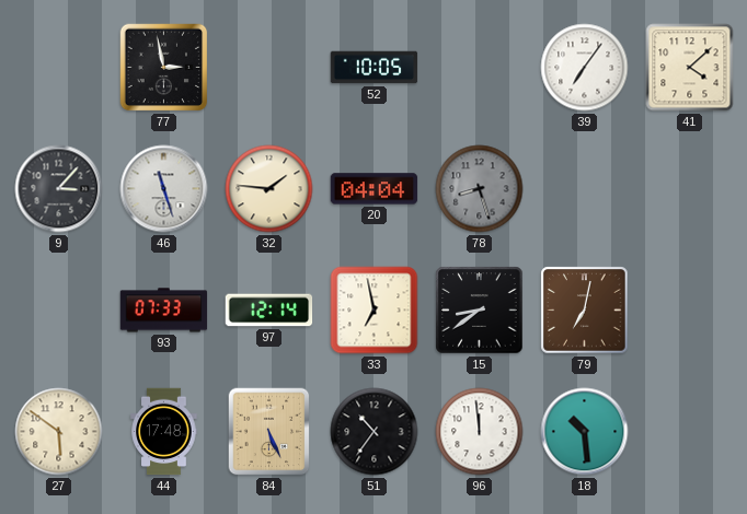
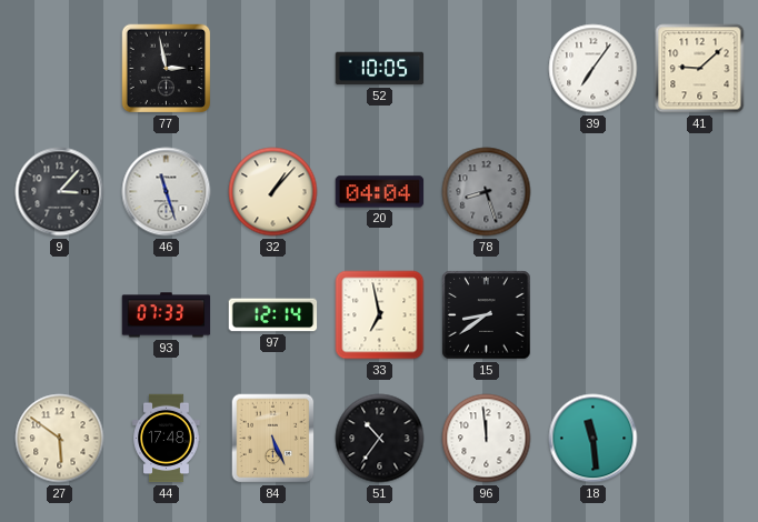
41: 4:08 -> 9:08 (700, 69)
32: 1:46 -> 1:07 (273, 192)
79: 7:02 -> none (585, 311)
18: 10:29 -> 11:29 (594, 439)
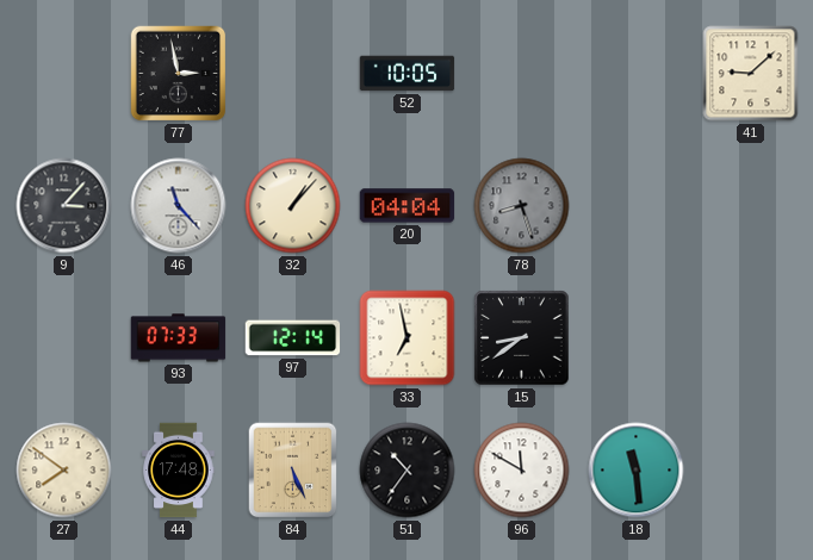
39: 7:06 -> none (594, 69)
46: 11:27 -> 11:23 (179, 206)
27: 5:51 -> 7:51 (64, 471)
96: 11:59 -> 11:50 (522, 471)
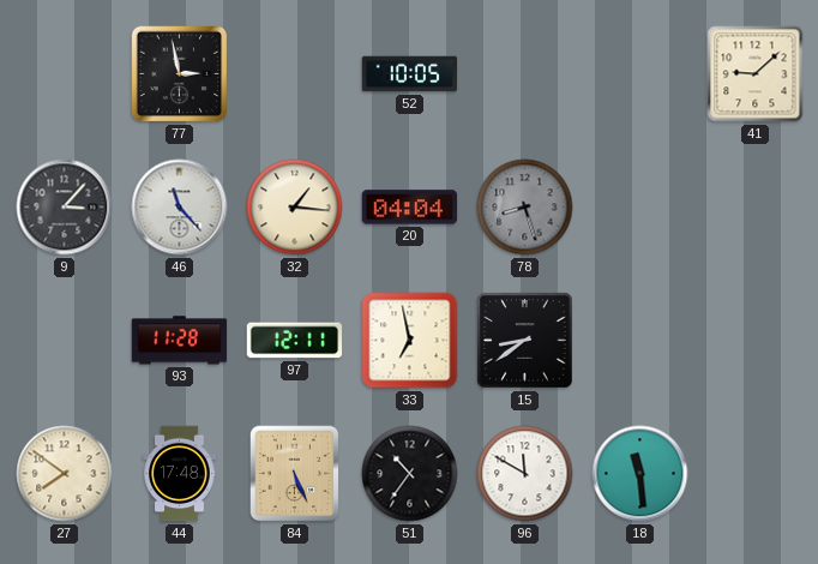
32: 1:07 -> 1:16 (295, 208)
93: 07:33 -> 11:28 (180, 341)
97: 12:14 -> 12:11 (295, 341)
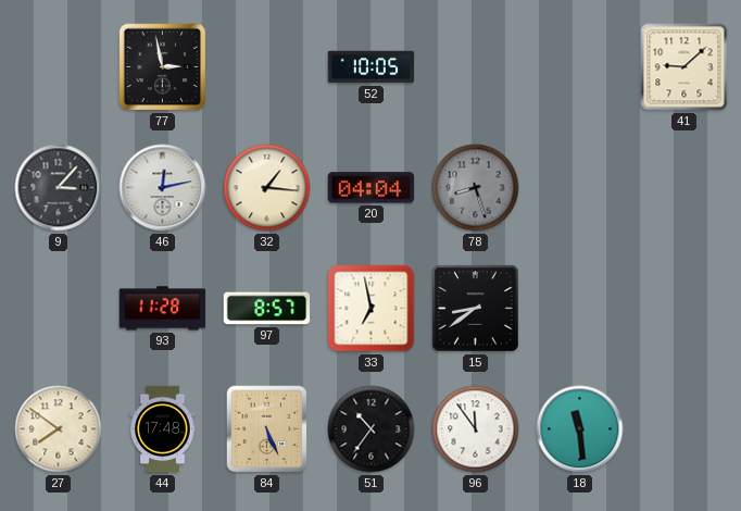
46: 11:23 -> 12:13 (163, 188)
97: 12:11 -> 8:57 (267, 309)
96: 11:50 -> 11:54 (476, 429)
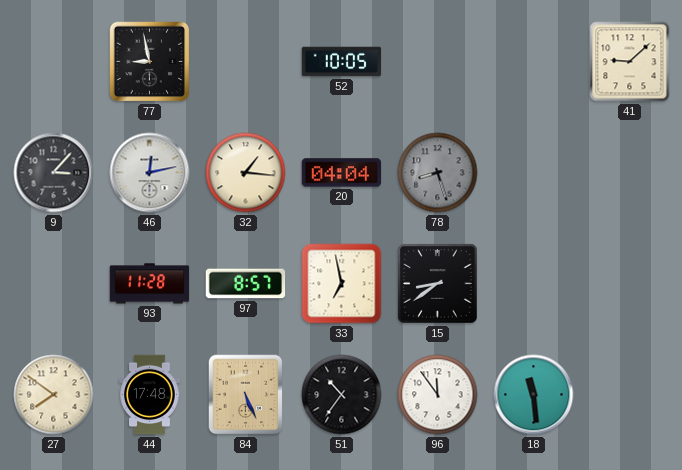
77: 2:58 -> 8:58 (150, 62)
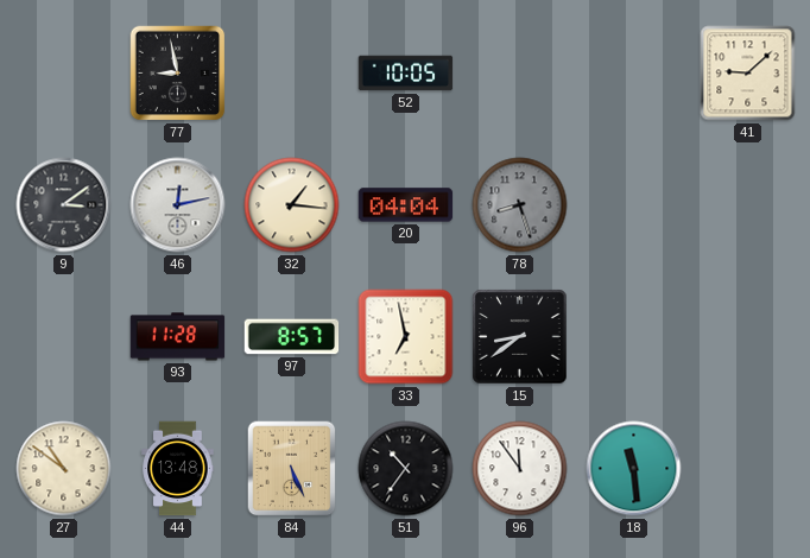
9: 3:07 -> 3:09 (64, 205)
27: 7:51 -> 10:51 (64, 469)
44: 17:48 -> 13:48 (178, 469)
